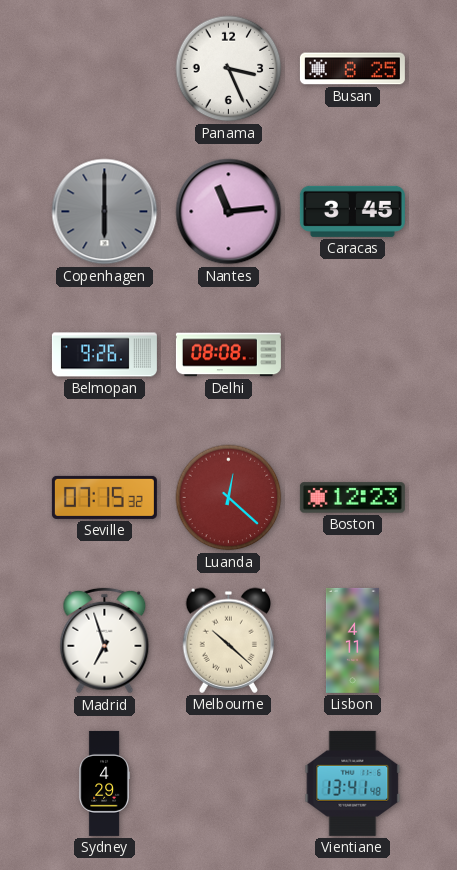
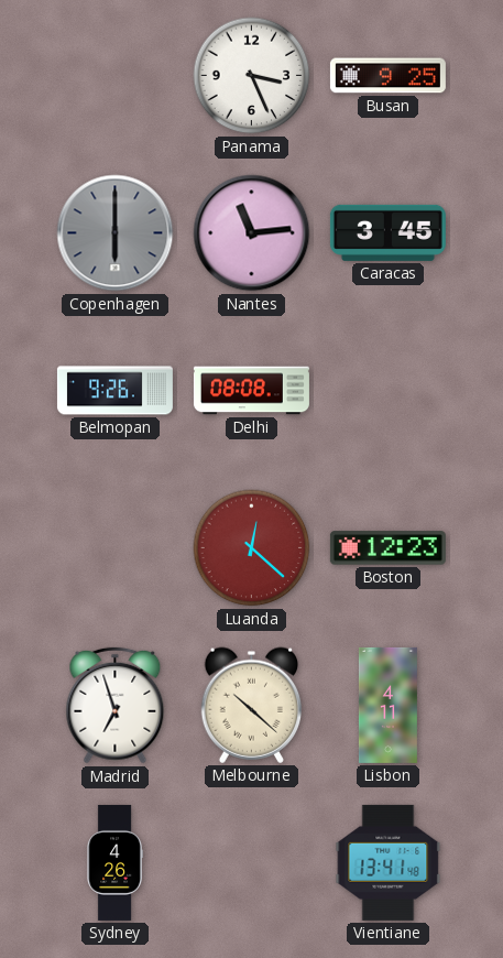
Busan: 8:25 -> 9:25 (387, 76)
Seville: 07:15 -> none (104, 497)
Sydney: 4:29 -> 4:26 (114, 862)
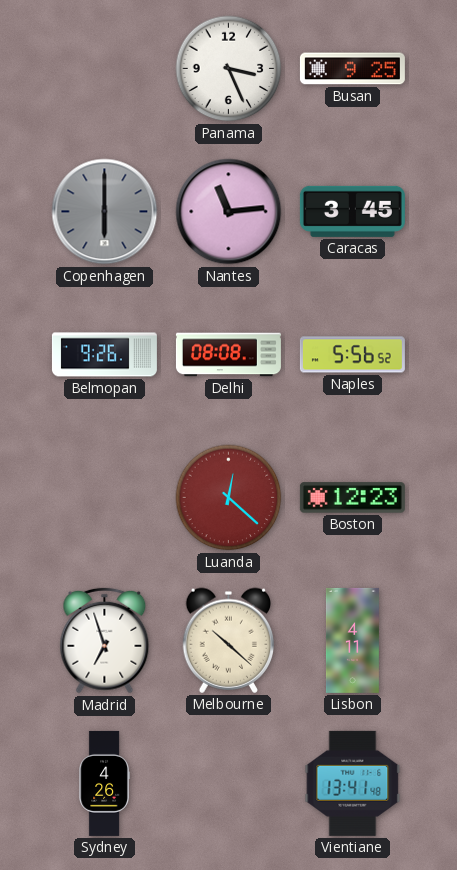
Naples: none -> 5:56 (352, 355)
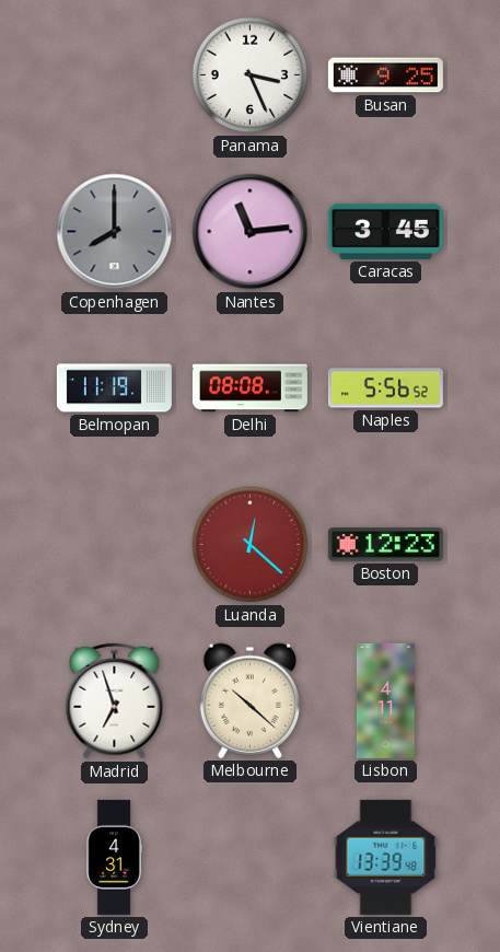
Copenhagen: 6:00 -> 8:00 (115, 232)
Belmopan: 9:26 -> 11:19 (114, 388)
Sydney: 4:26 -> 4:31 (114, 857)
Vientiane: 13:41 -> 13:39 (386, 857)
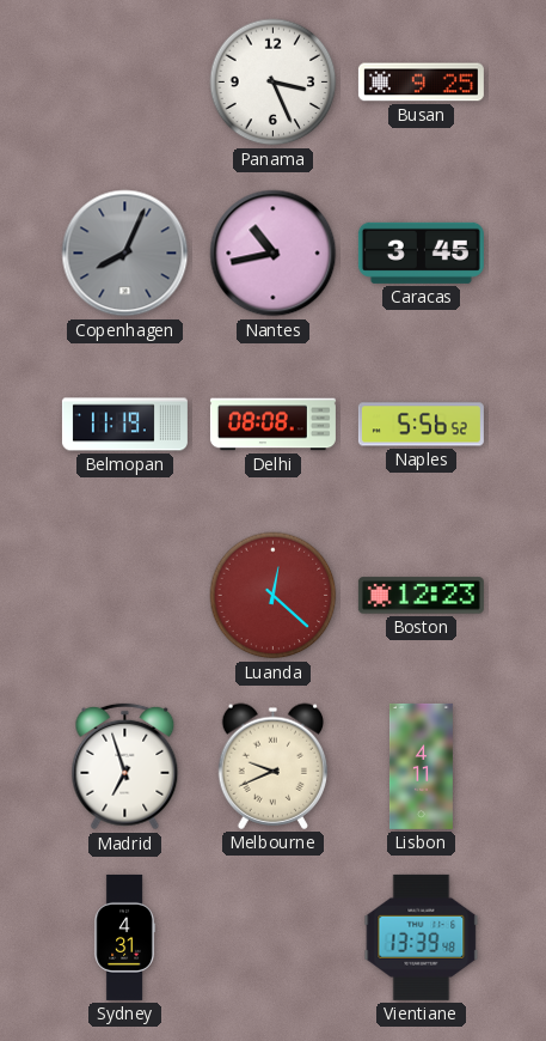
Copenhagen: 8:00 -> 8:04 (125, 254)
Nantes: 11:14 -> 10:43 (274, 254)
Melbourne: 10:22 -> 9:41 (272, 766)
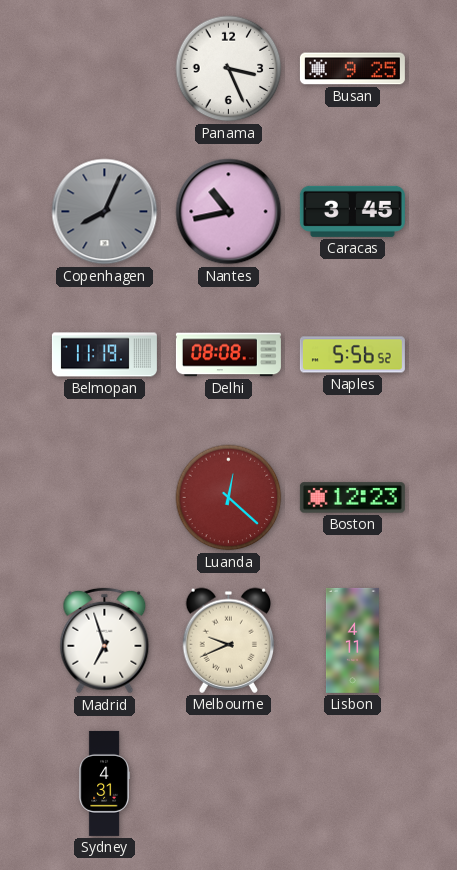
Vientiane: 13:39 -> none (422, 937)
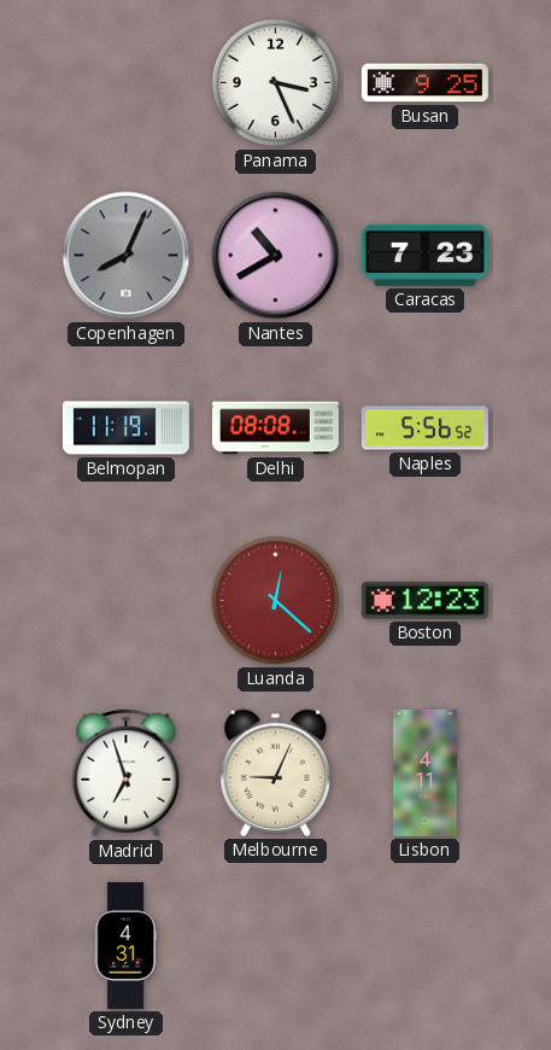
Nantes: 10:43 -> 10:40 (276, 256)
Caracas: 3:45 -> 7:23 (424, 255)
Melbourne: 9:41 -> 9:04 (275, 772)
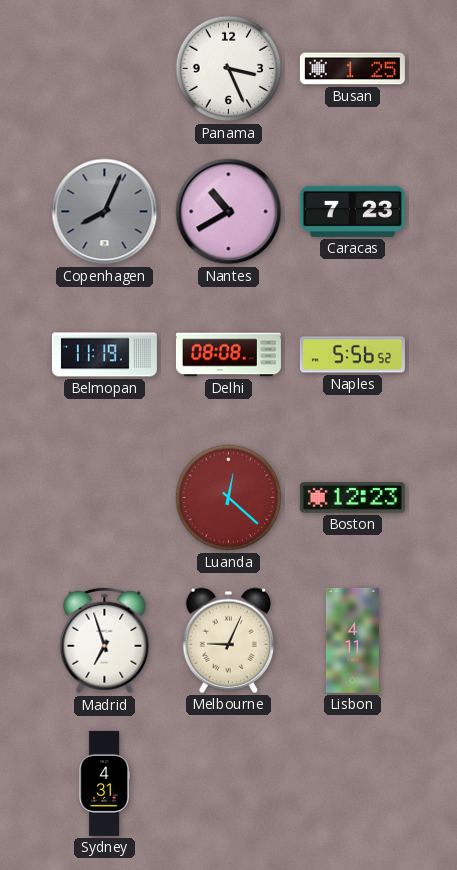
Busan: 9:25 -> 1:25 (352, 69)
